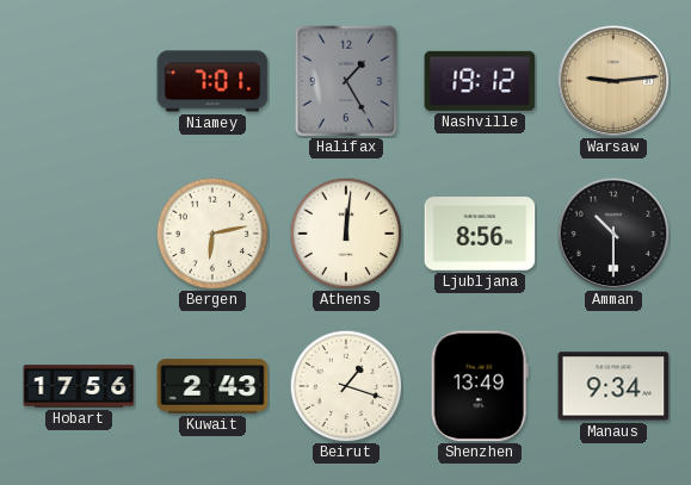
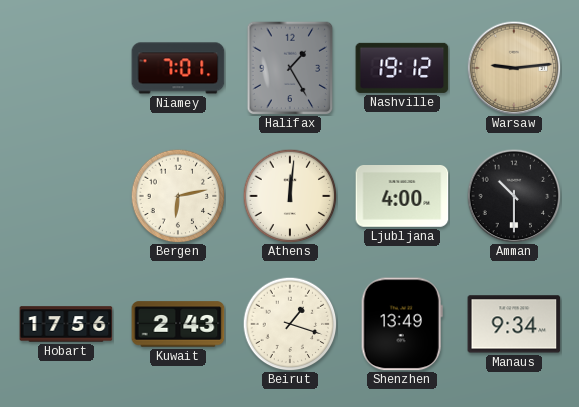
Ljubljana: 8:56 -> 4:00 (402, 197)
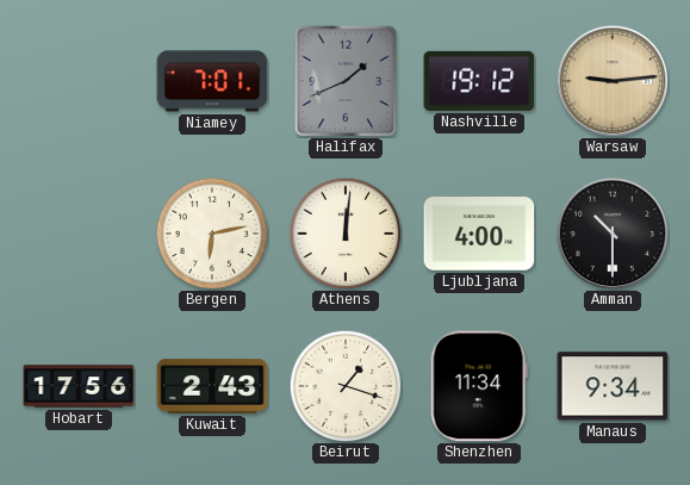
Halifax: 1:25 -> 1:41 (346, 81)
Shenzhen: 13:49 -> 11:34 (479, 386)
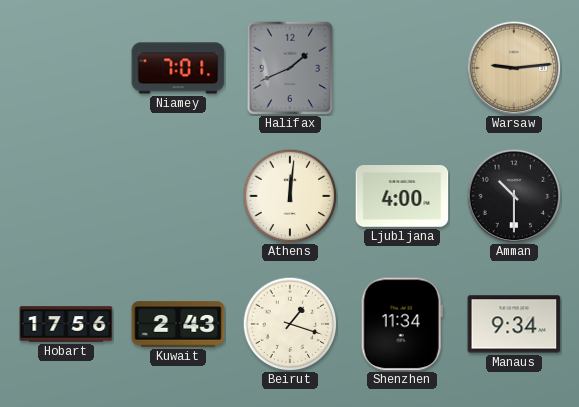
Nashville: 19:12 -> none (479, 81)
Bergen: 6:13 -> none (212, 234)
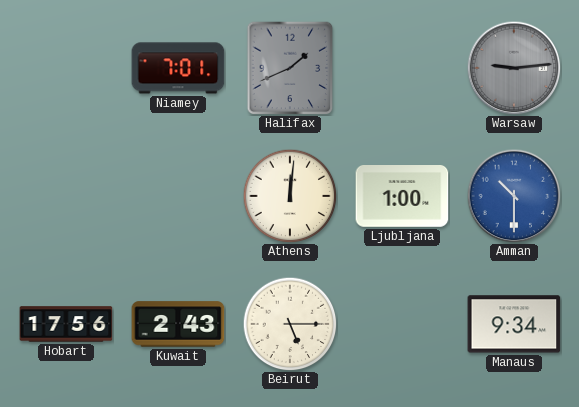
Warsaw dial: champagne -> grey (514, 68)
Ljubljana: 4:00 -> 1:00 (402, 197)
Amman dial: black -> blue (514, 196)
Beirut: 1:18 -> 5:15 (290, 324)
Shenzhen: 11:34 -> none (402, 324)
